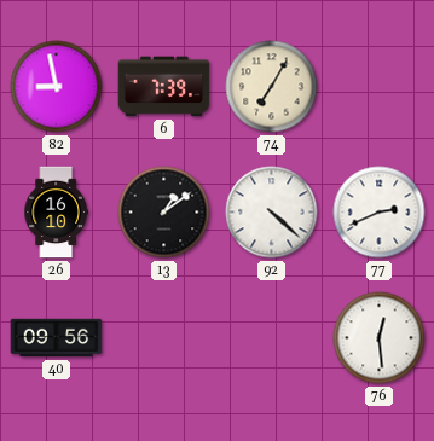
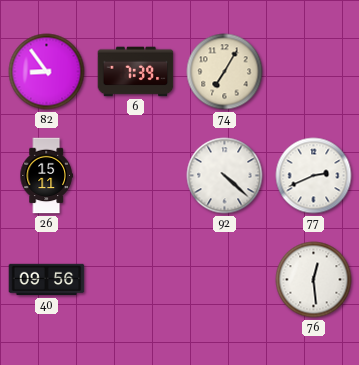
82: 8:58 -> 8:54 (47, 72)
26: 16:10 -> 15:11 (46, 176)
13: 1:09 -> none (164, 213)
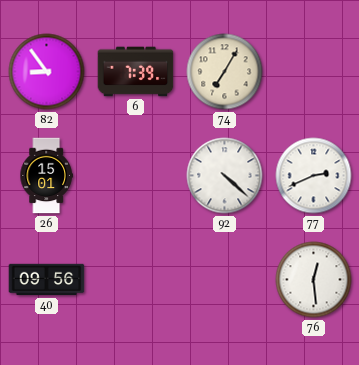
26: 15:11 -> 15:01 (46, 176)
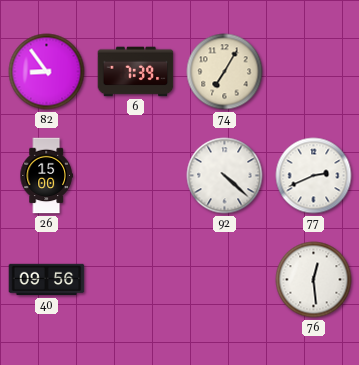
26: 15:01 -> 15:00 (46, 176)
